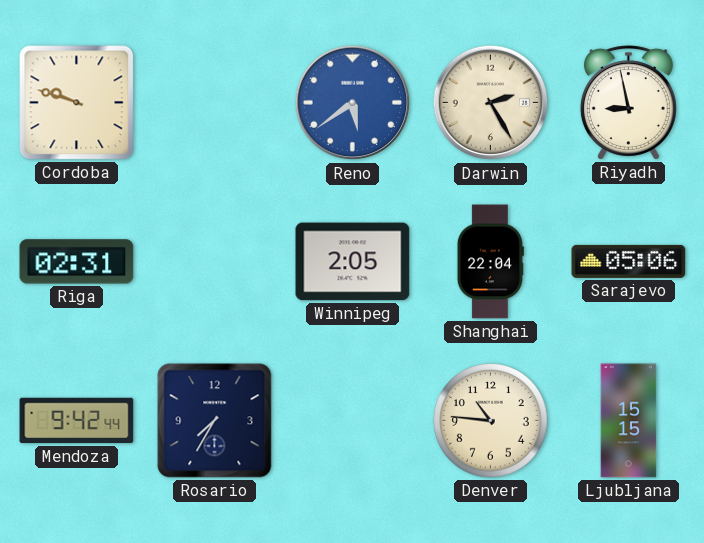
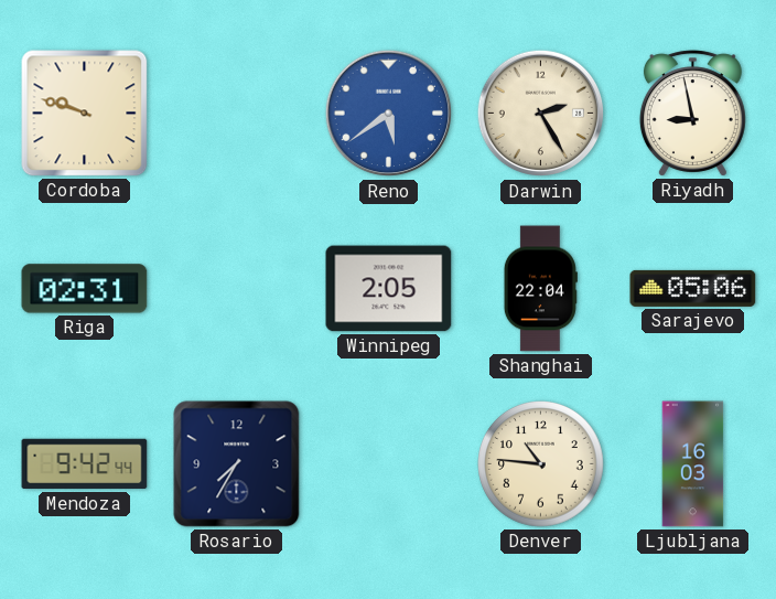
Ljubljana: 15:15 -> 16:03 (693, 464)
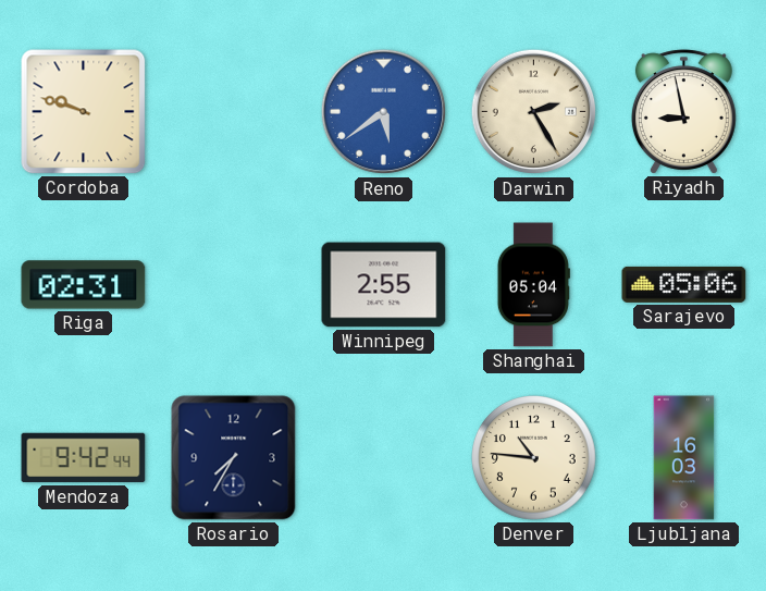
Winnipeg: 2:05 -> 2:55 (384, 285)
Shanghai: 22:04 -> 05:04 (533, 285)
